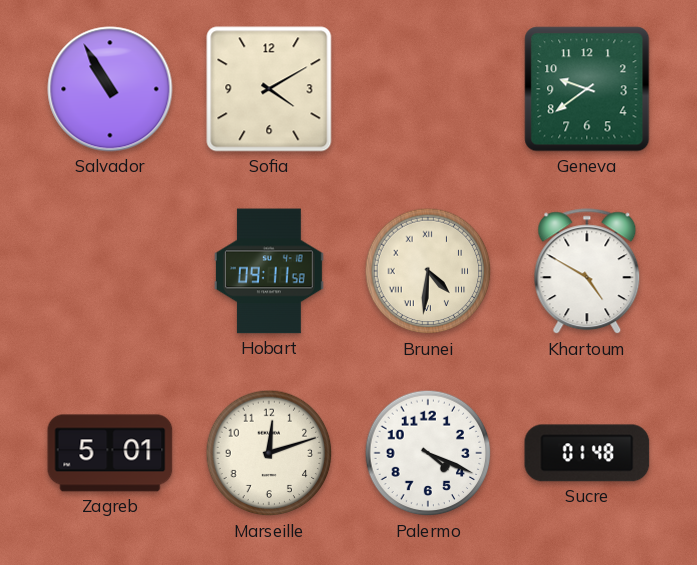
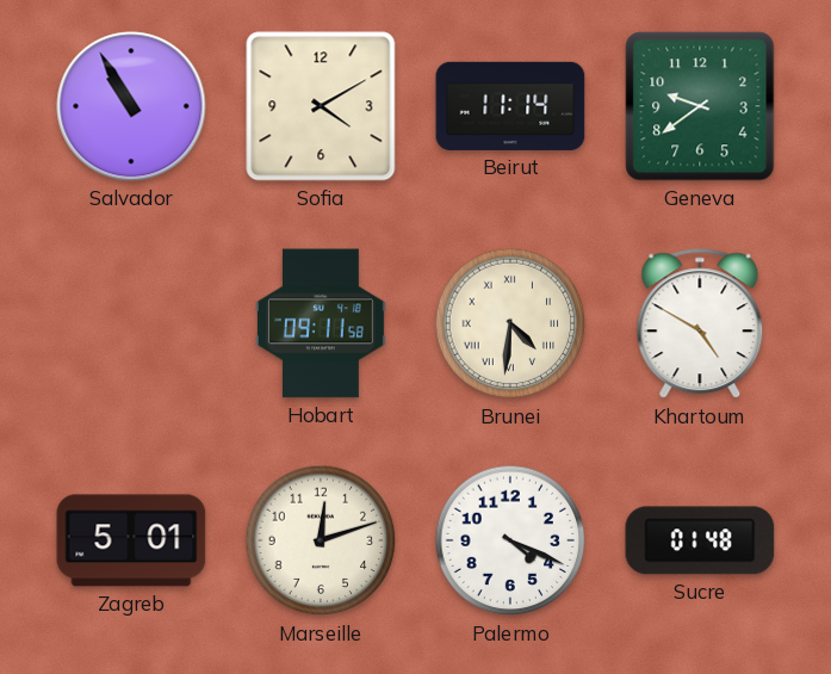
Beirut: none -> 11:14 (510, 106)
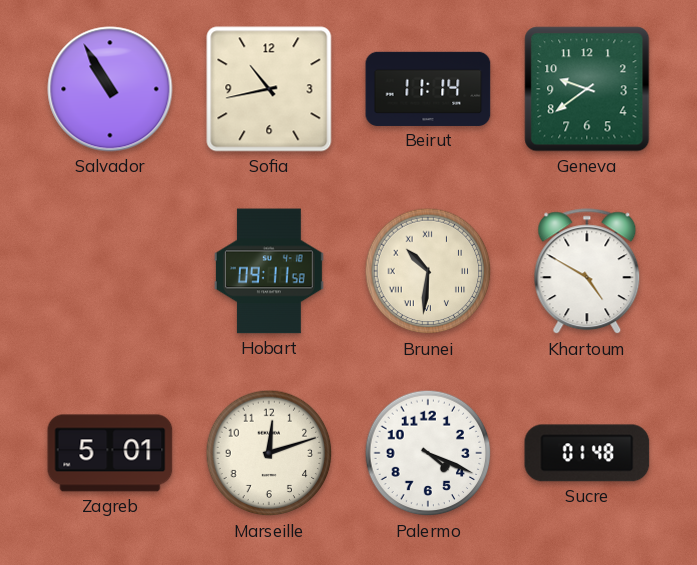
Sofia: 4:10 -> 10:43 (269, 89)
Brunei: 4:31 -> 10:31 (428, 271)
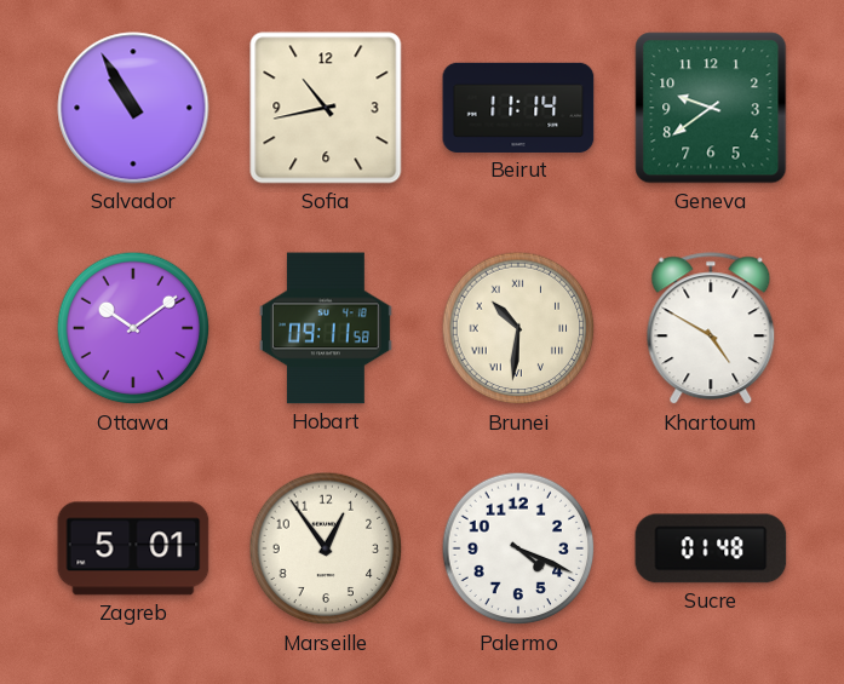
Ottawa: none -> 10:09 (133, 328)
Marseille: 12:12 -> 12:54 (326, 548)
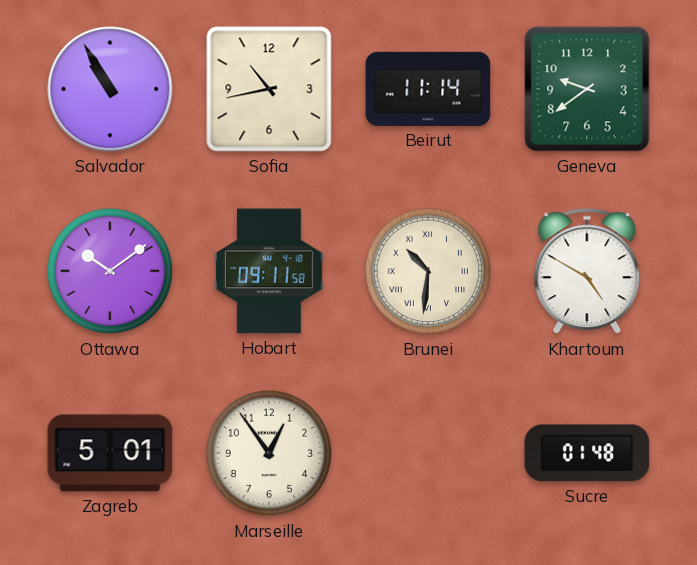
Palermo: 4:19 -> none (518, 548)
